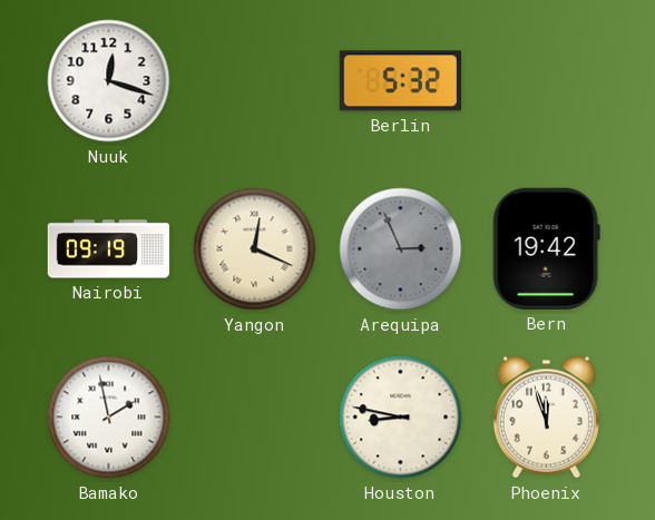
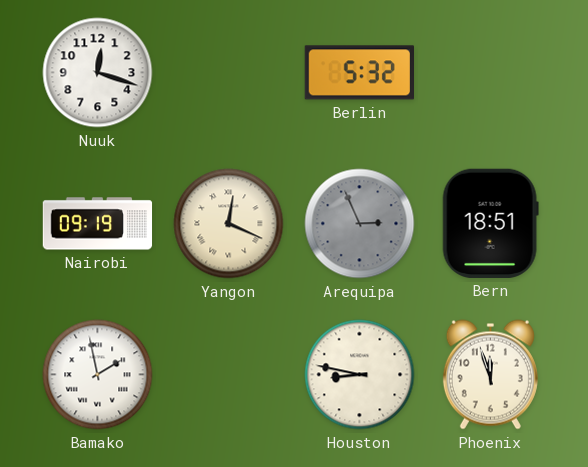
Bern: 19:42 -> 18:51 (490, 223)
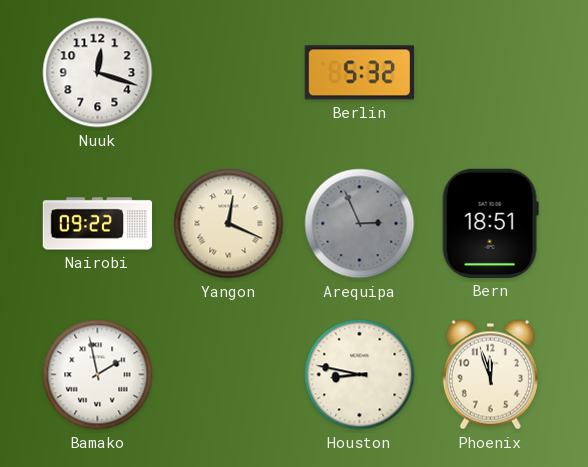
Nairobi: 09:19 -> 09:22 (98, 224)
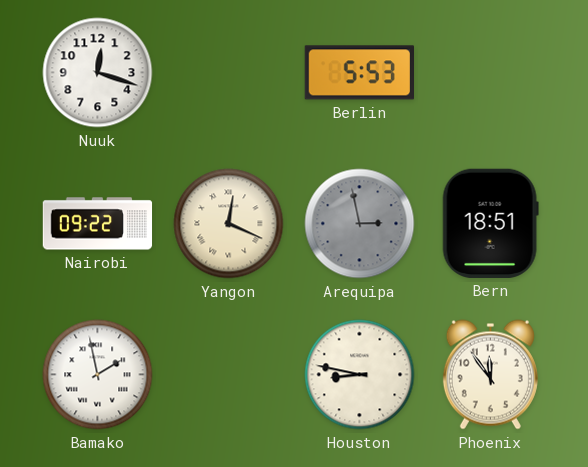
Berlin: 5:32 -> 5:53 (359, 73)
Arequipa: 2:56 -> 2:58 (360, 224)
Phoenix: 11:57 -> 11:54 (490, 375)
